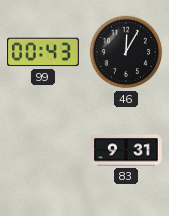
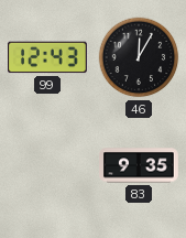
99: 00:43 -> 12:43 (48, 57)
83: 9:31 -> 9:35 (139, 165)
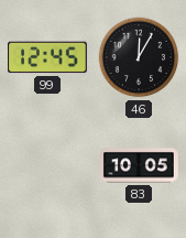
99: 12:43 -> 12:45 (48, 57)
83: 9:35 -> 10:05 (139, 165)
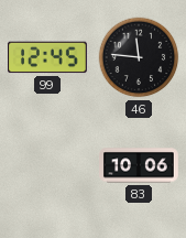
46: 12:05 -> 11:46 (139, 57)
83: 10:05 -> 10:06 (139, 165)
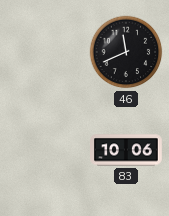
99: 12:45 -> none (48, 57)
46: 11:46 -> 11:41 (126, 52)
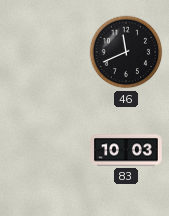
83: 10:06 -> 10:03 (126, 150)
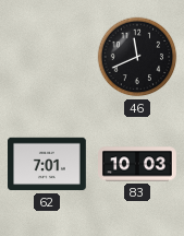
62: none -> 7:01 (48, 164)
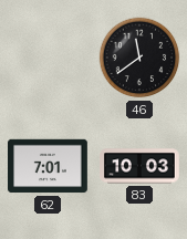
46: 11:41 -> 11:39 (139, 58)
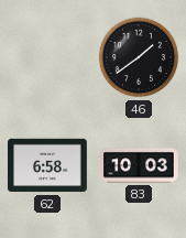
46: 11:39 -> 1:39 (139, 57)
62: 7:01 -> 6:58 (48, 165)
